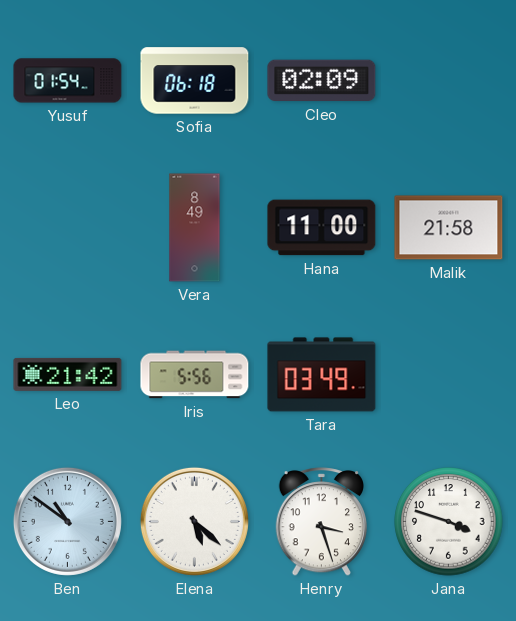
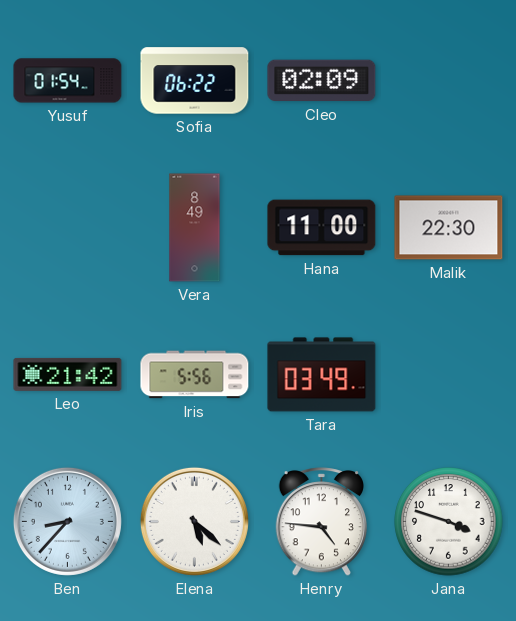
Sofia: 06:18 -> 06:22 (195, 81)
Malik: 21:58 -> 22:30 (449, 228)
Ben: 10:51 -> 8:37 (67, 521)
Henry: 3:27 -> 4:46 (321, 522)
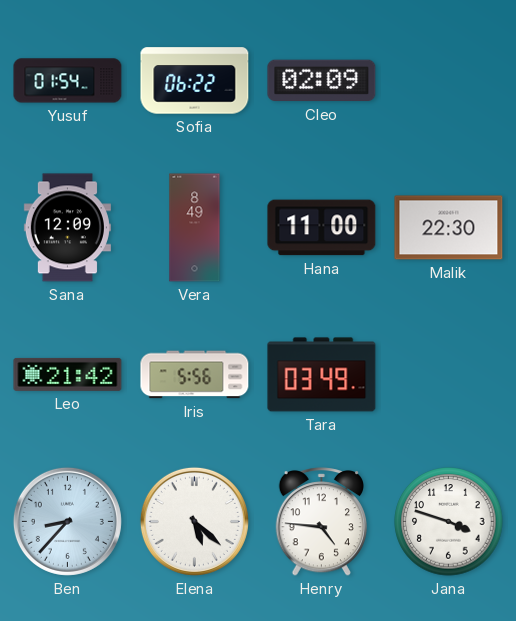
Sana: none -> 12:09 (67, 228)
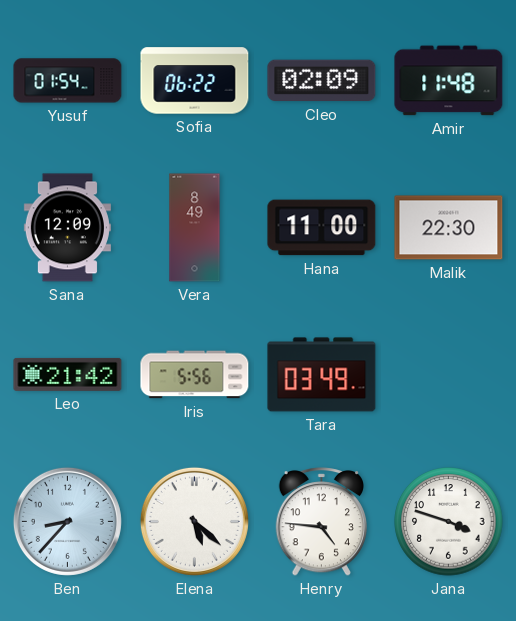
Amir: none -> 11:48 (449, 81)
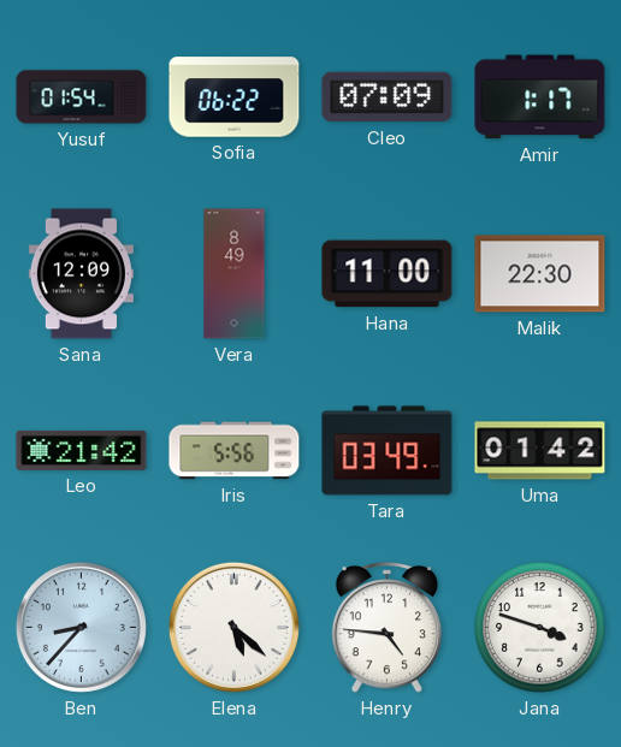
Cleo: 02:09 -> 07:09 (388, 97)
Amir: 11:48 -> 1:17 (540, 97)
Uma: none -> 01:42 (540, 451)
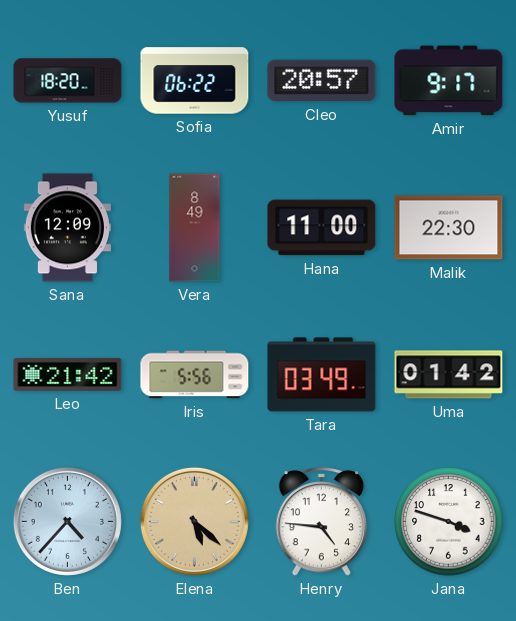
Yusuf: 01:54 -> 18:20 (68, 81)
Cleo: 07:09 -> 20:57 (322, 81)
Amir: 1:17 -> 9:17 (449, 81)
Ben: 8:37 -> 4:37 (67, 521)
Elena dial: white -> champagne (194, 521)
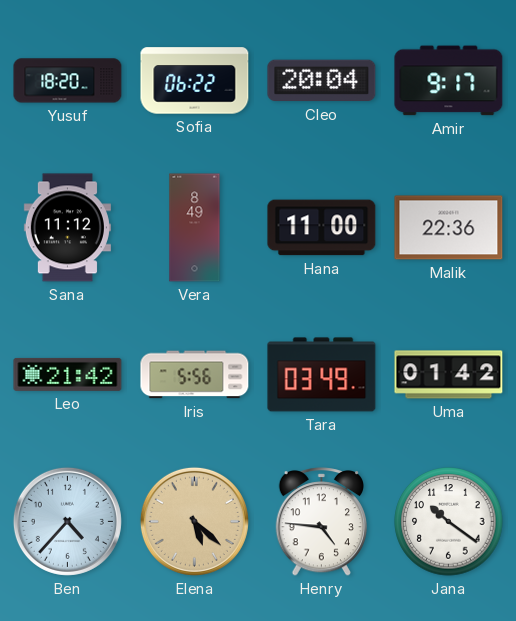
Cleo: 20:57 -> 20:04 (322, 81)
Sana: 12:09 -> 11:12 (67, 228)
Malik: 22:30 -> 22:36 (449, 228)
Jana: 3:48 -> 10:21 (449, 522)
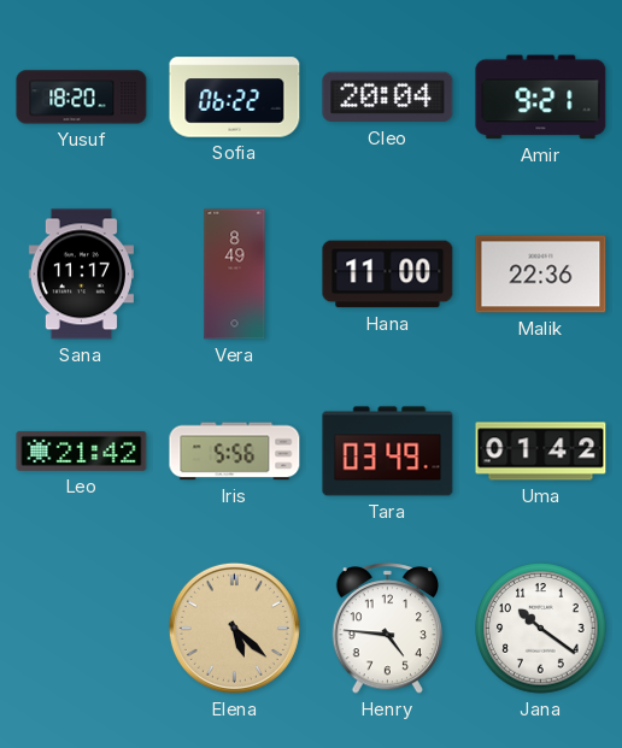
Amir: 9:17 -> 9:21 (541, 98)
Sana: 11:12 -> 11:17 (81, 275)
Ben: 4:37 -> none (67, 521)
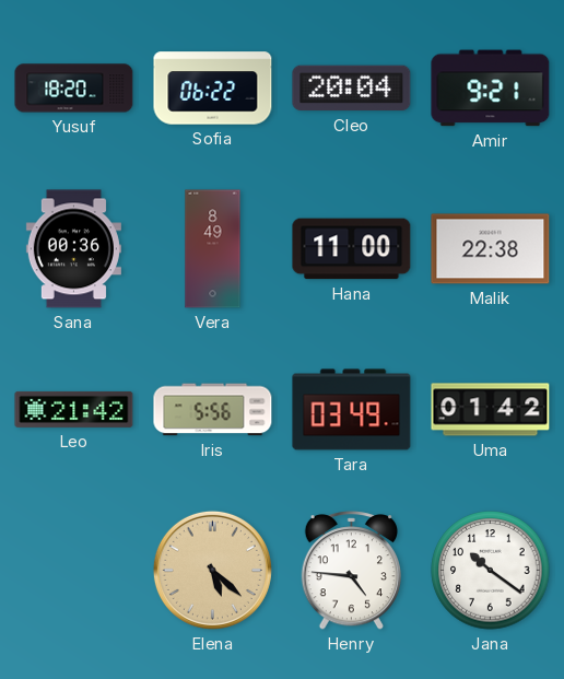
Sana: 11:17 -> 00:36 (73, 249)
Malik: 22:36 -> 22:38 (491, 249)
